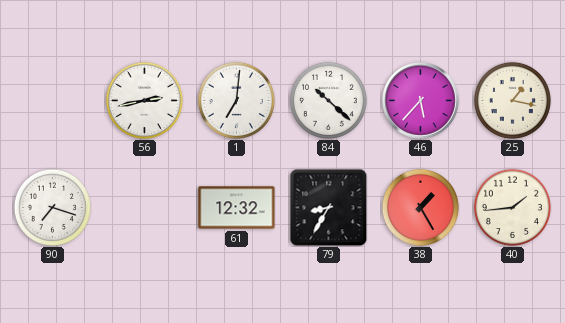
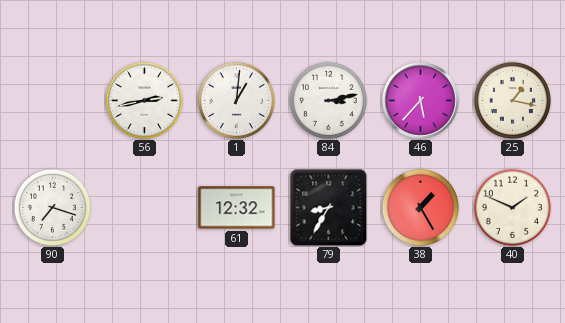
1: 7:01 -> 1:01 (236, 100)
84: 10:22 -> 3:13 (328, 100)
40: 1:44 -> 1:49 (512, 207)
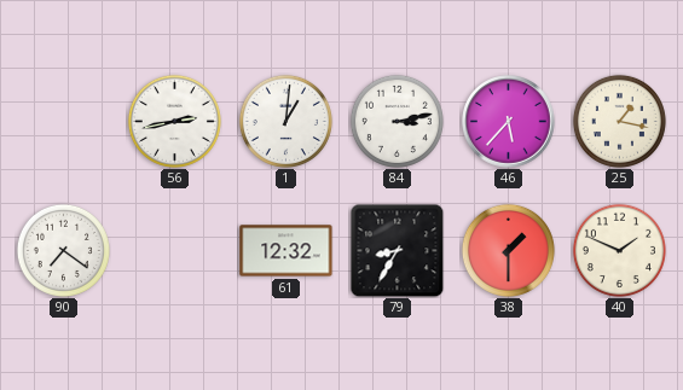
90: 7:18 -> 7:21 (63, 250)
38: 1:25 -> 1:30 (508, 250)
